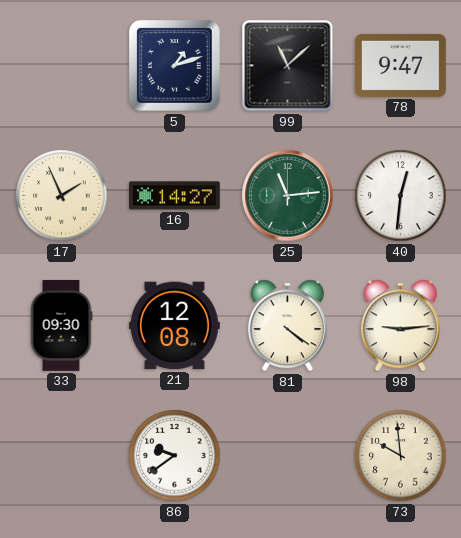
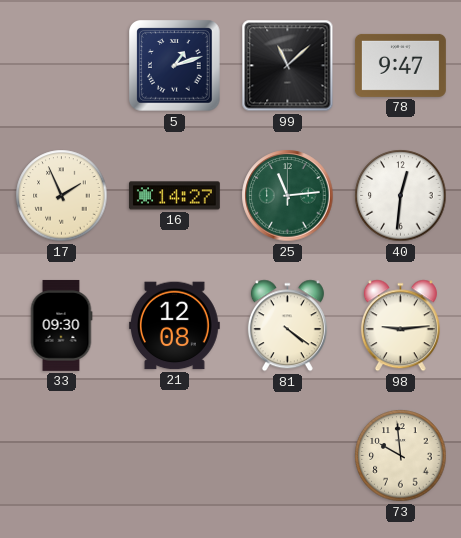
86: 9:39 -> none (175, 456)
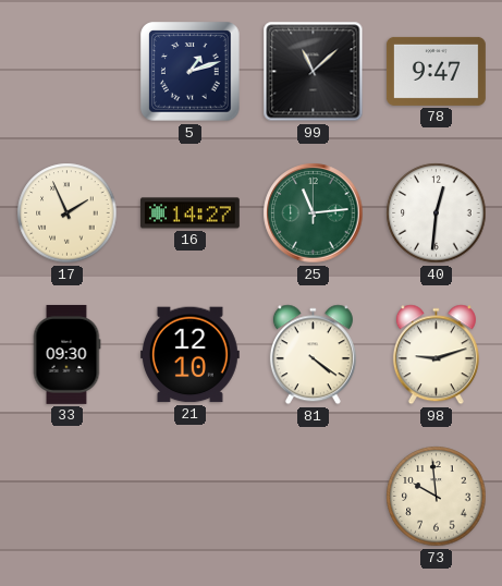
21: 12:08 -> 12:10 (189, 355)
98: 9:14 -> 9:12 (436, 355)
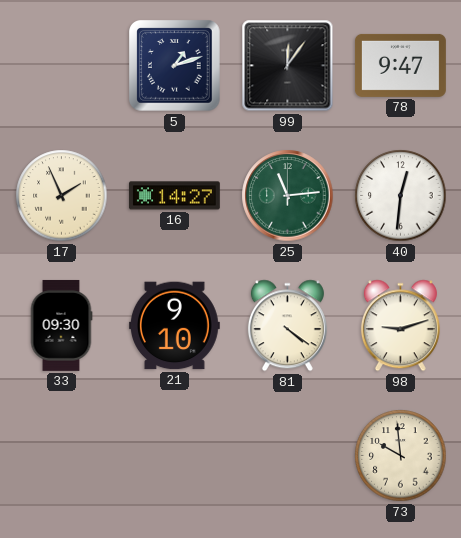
99: 11:08 -> 12:06 (288, 66)
21: 12:10 -> 9:10 (174, 326)
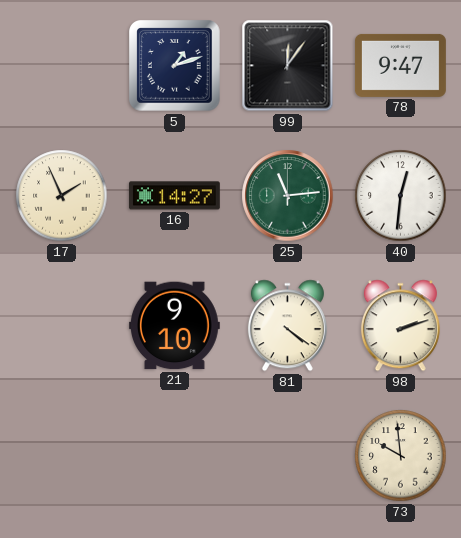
33: 09:30 -> none (61, 325)
98: 9:12 -> 2:12 (400, 326)
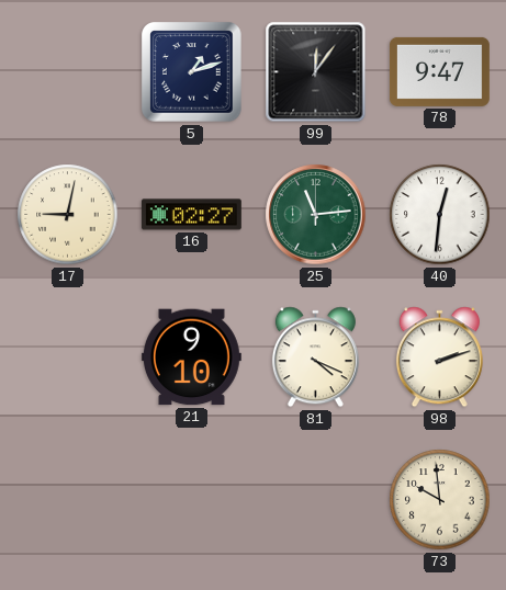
17: 1:56 -> 9:02 (68, 215)
16: 14:27 -> 02:27 (191, 215)
81: 4:21 -> 4:19 (315, 358)
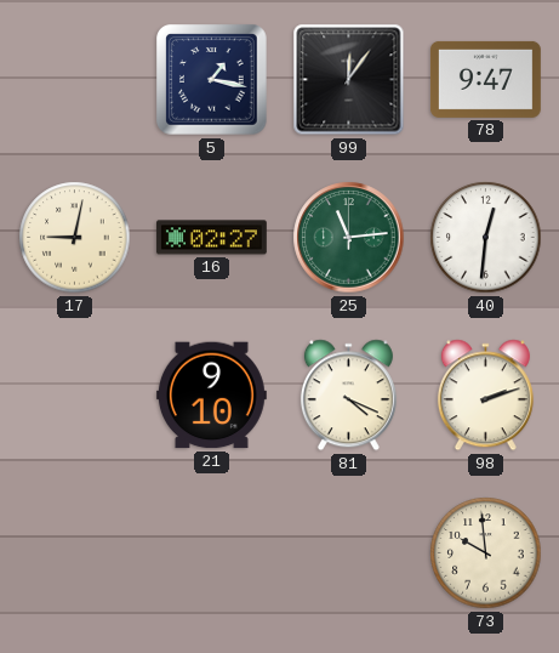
5: 1:12 -> 1:17 (212, 80)
